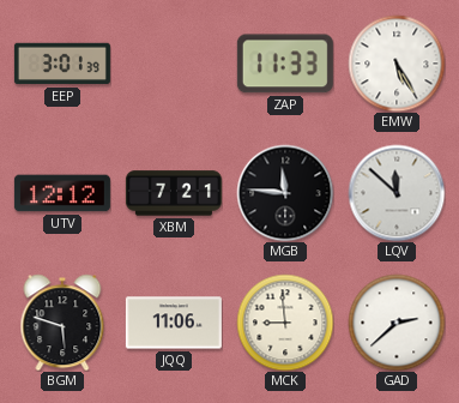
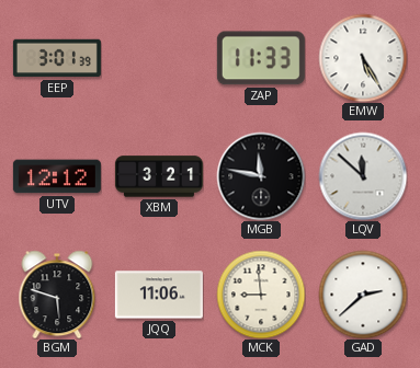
XBM: 7:21 -> 3:21 (159, 176)
MGB: 11:46 -> 11:47 (261, 176)
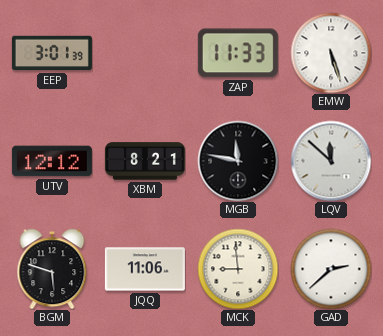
EMW: 5:25 -> 5:27 (331, 53)
XBM: 3:21 -> 8:21 (145, 161)
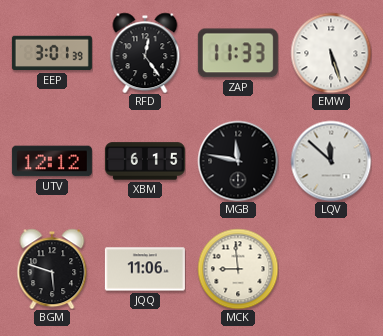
RFD: none -> 12:24 (145, 53)
XBM: 8:21 -> 6:15 (145, 161)
GAD: 2:38 -> none (331, 269)
